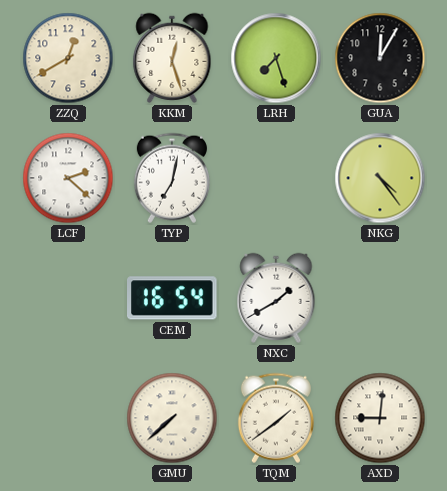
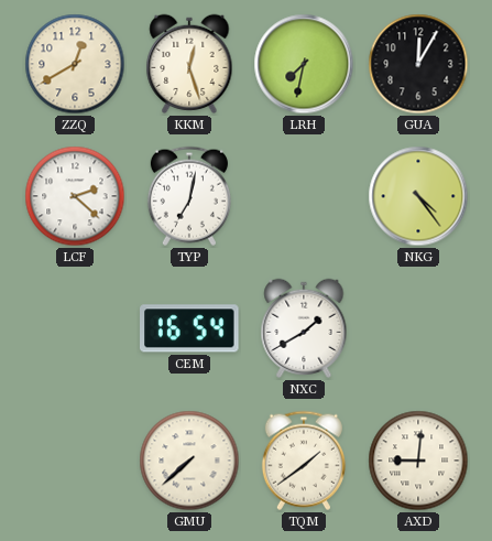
LRH: 7:27 -> 7:32 (304, 64)
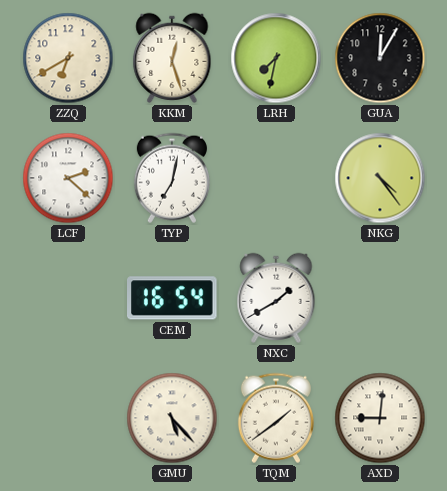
ZZQ: 12:40 -> 6:40 (68, 58)
GMU: 7:38 -> 5:23 (172, 418)
